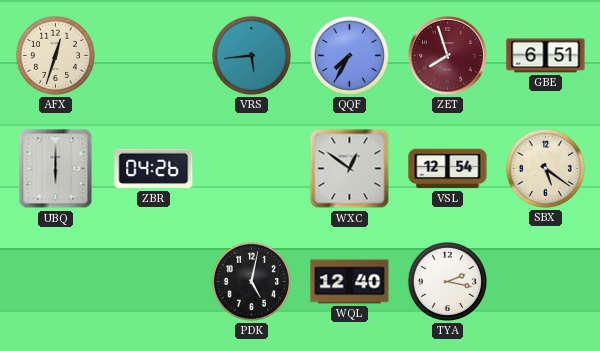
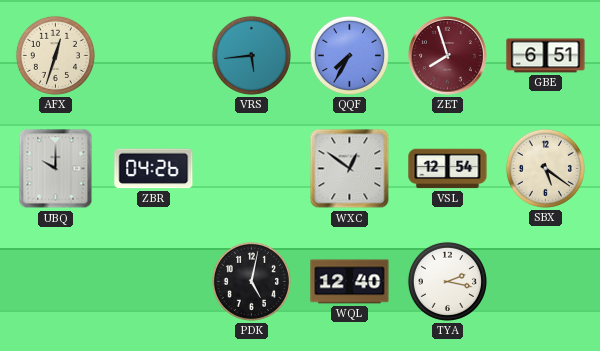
UBQ: 6:00 -> 10:00 (56, 169)
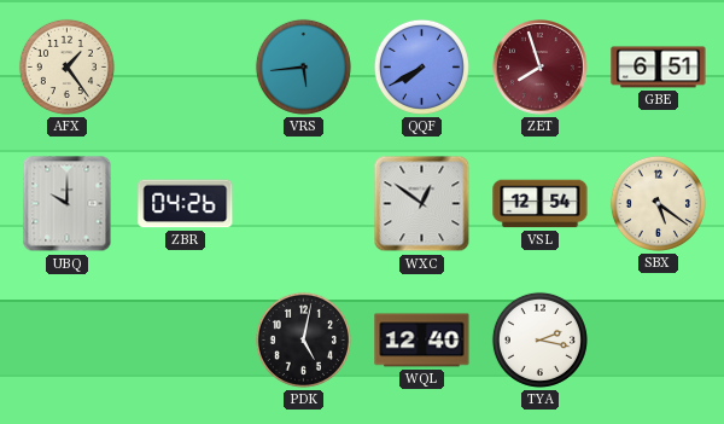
AFX: 12:33 -> 1:24 (66, 66)
QQF: 7:35 -> 7:40 (421, 66)
